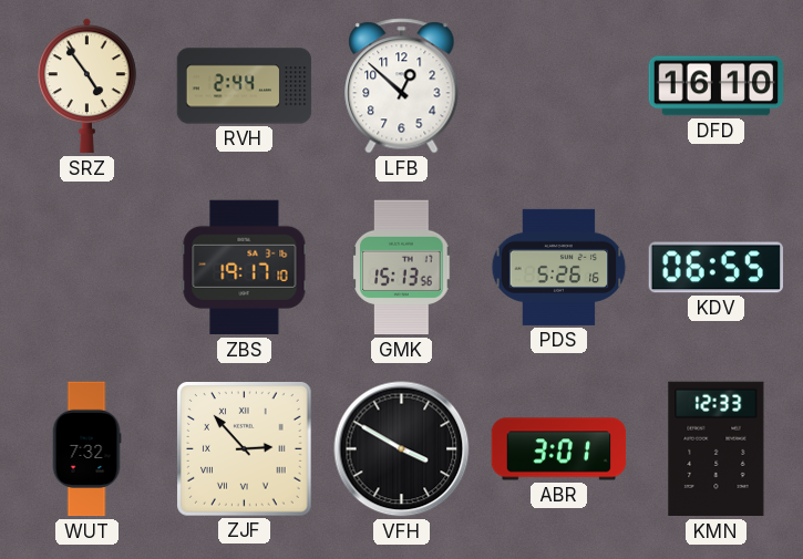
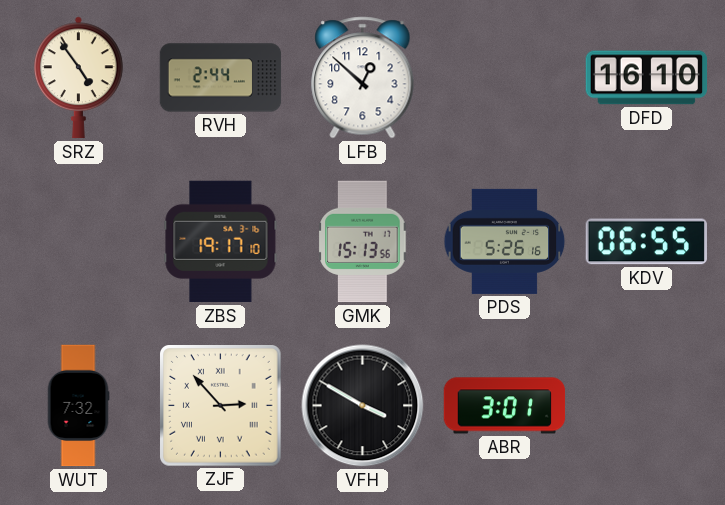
KMN: 12:33 -> none (717, 449)
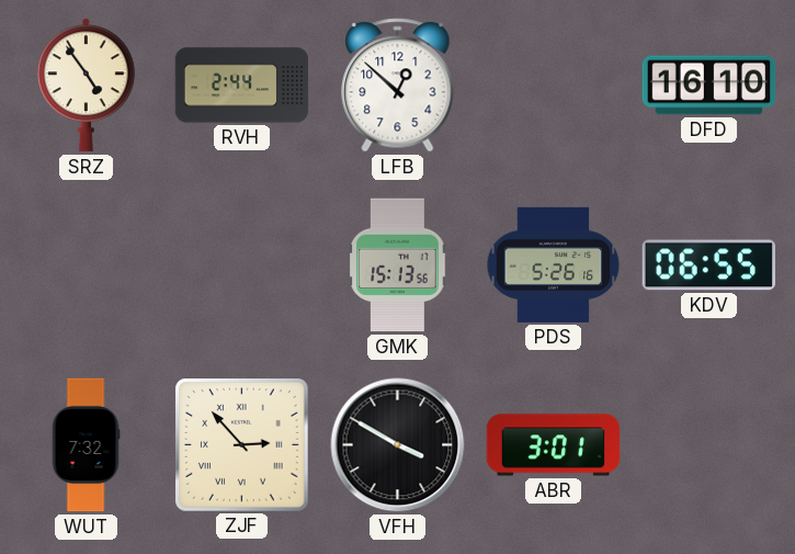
ZBS: 19:17 -> none (221, 242)
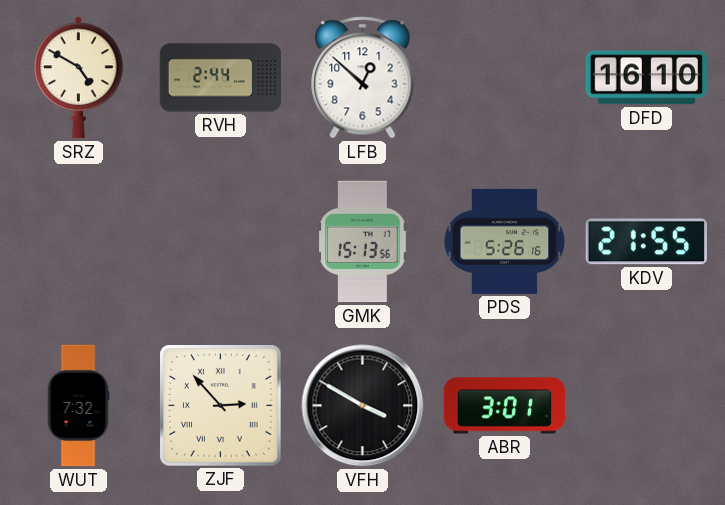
SRZ: 4:54 -> 4:50 (78, 78)
KDV: 06:55 -> 21:55 (646, 242)
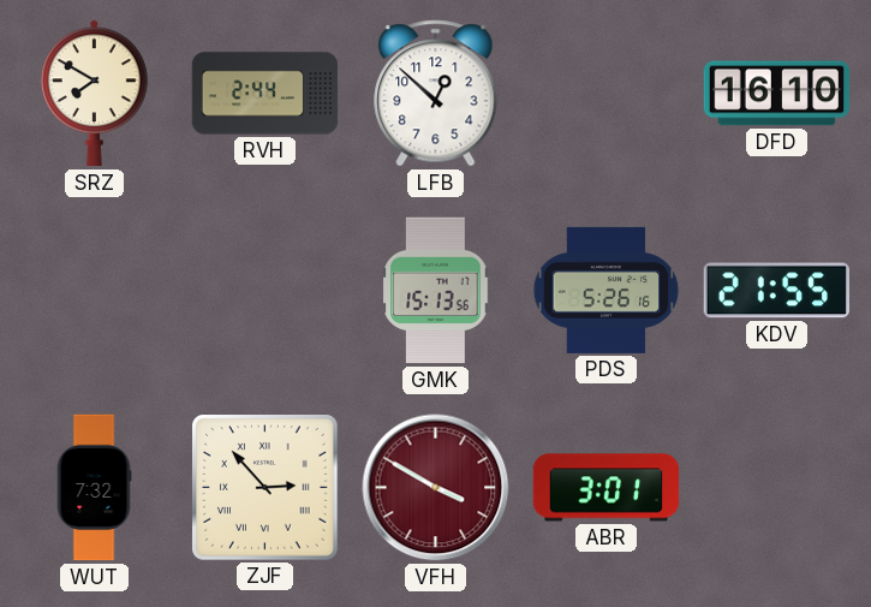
SRZ: 4:50 -> 7:50 (94, 94)
VFH dial: black -> burgundy (436, 488)
